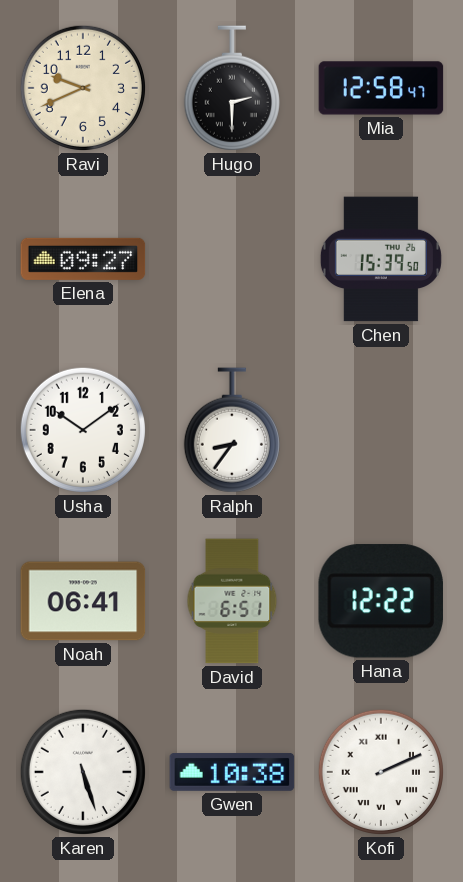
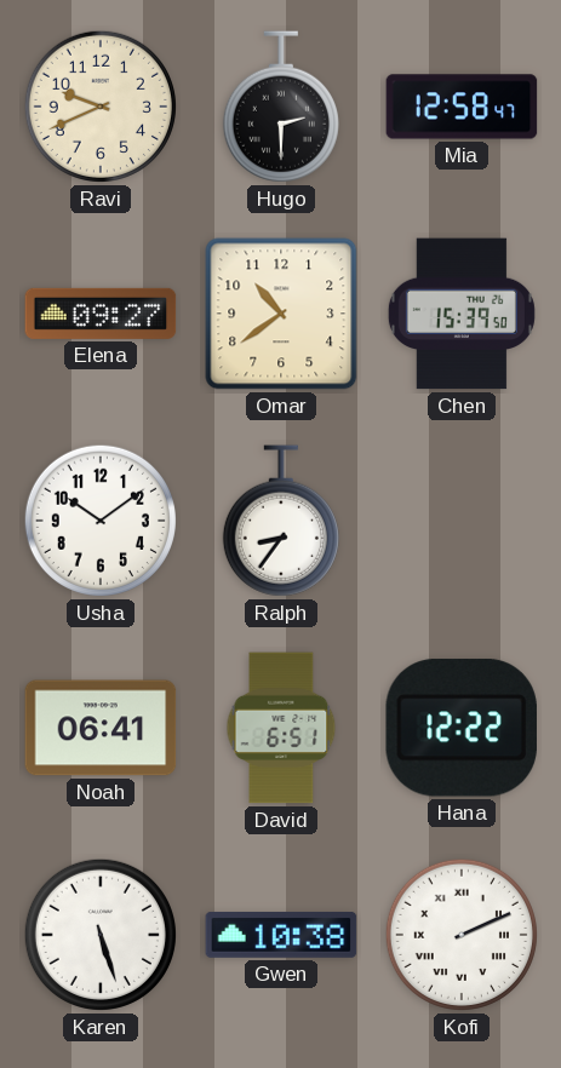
Omar: none -> 10:39 (281, 314)
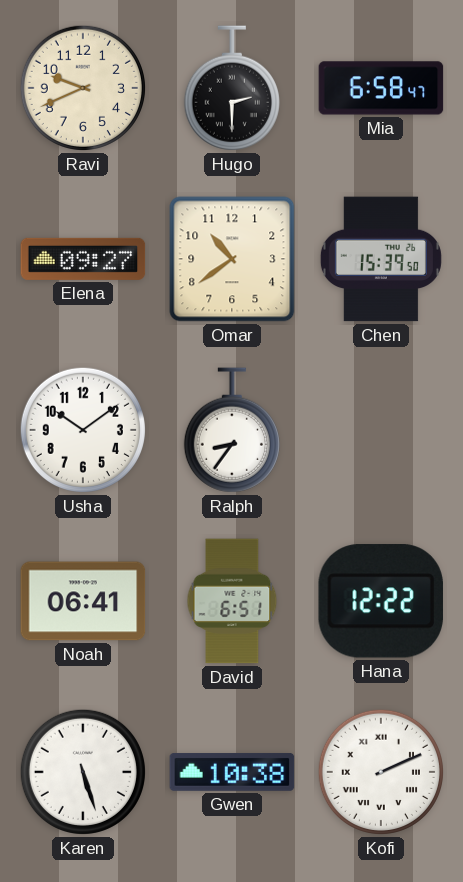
Mia: 12:58 -> 6:58 (381, 88)
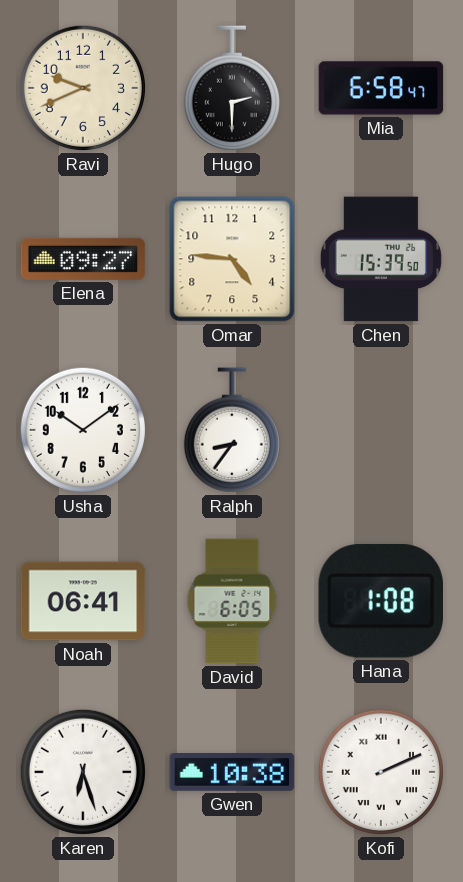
Omar: 10:39 -> 4:46 (232, 259)
David: 6:51 -> 6:05 (232, 601)
Hana: 12:22 -> 1:08 (381, 602)
Karen: 5:27 -> 6:27 (83, 772)
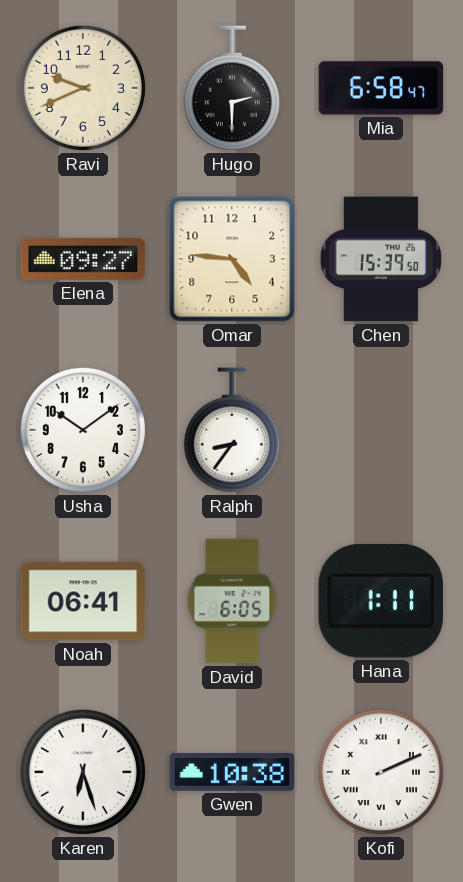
Hana: 1:08 -> 1:11 (381, 602)
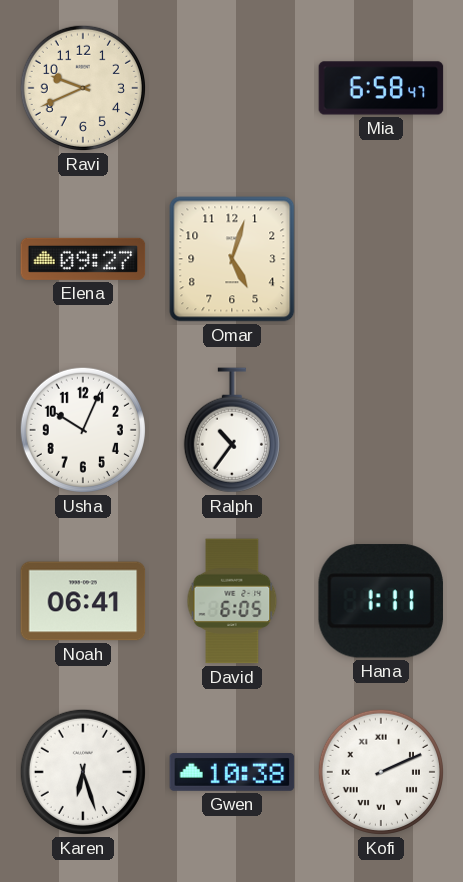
Hugo: 2:30 -> none (232, 88)
Omar: 4:46 -> 5:03 (232, 259)
Chen: 15:39 -> none (381, 259)
Usha: 10:09 -> 10:04 (83, 430)
Ralph: 8:36 -> 10:36 (232, 430)
